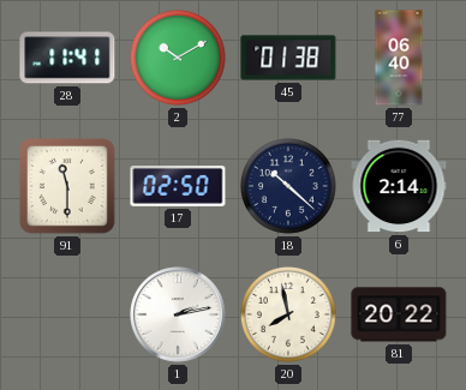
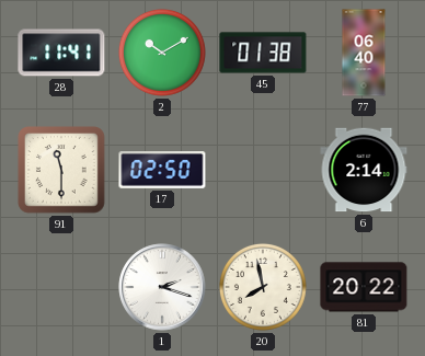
18: 10:22 -> none (288, 186)
1: 2:13 -> 2:18 (162, 287)
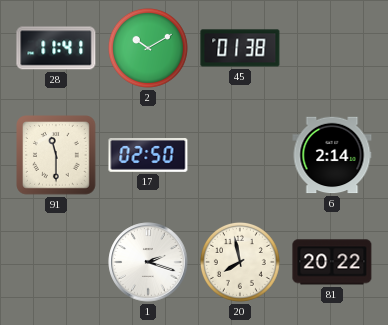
77: 06:40 -> none (364, 53)
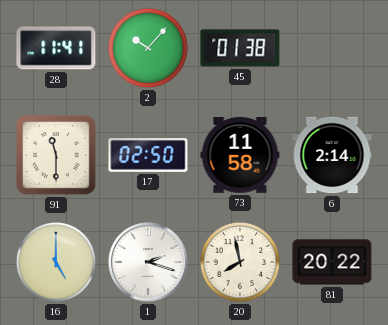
2: 10:10 -> 10:07 (148, 48)
73: none -> 11:58 (240, 156)
16: none -> 5:00 (56, 262)
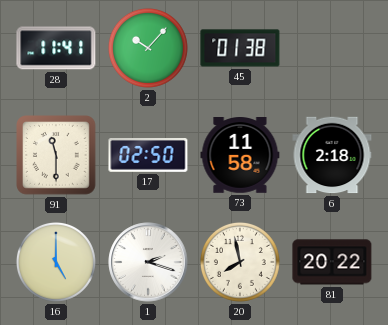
6: 2:14 -> 2:18 (332, 155)
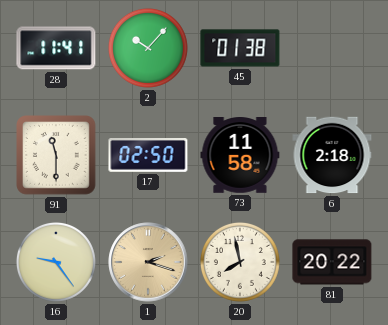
16: 5:00 -> 9:24 (56, 262)
1 dial: white -> champagne (148, 262)
